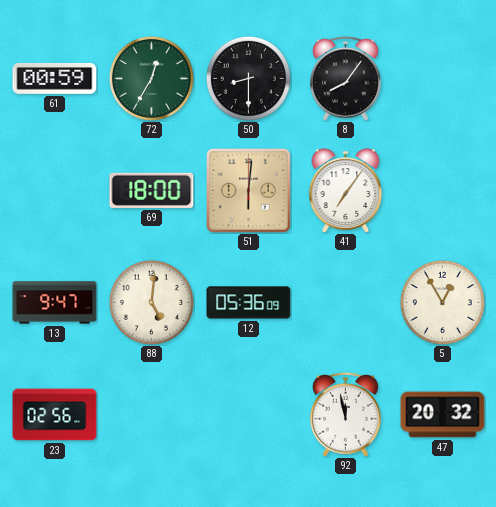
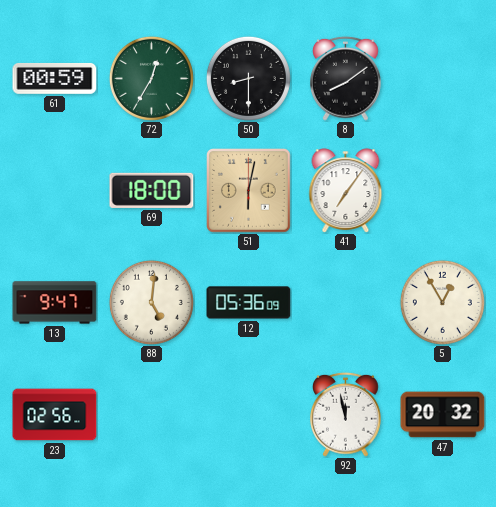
8: 8:06 -> 8:09 (346, 78)
51: 6:01 -> 6:02 (249, 191)
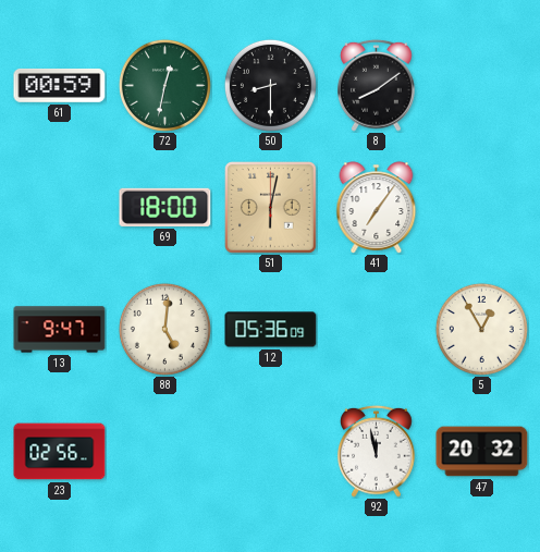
72: 12:35 -> 12:32 (164, 85)
